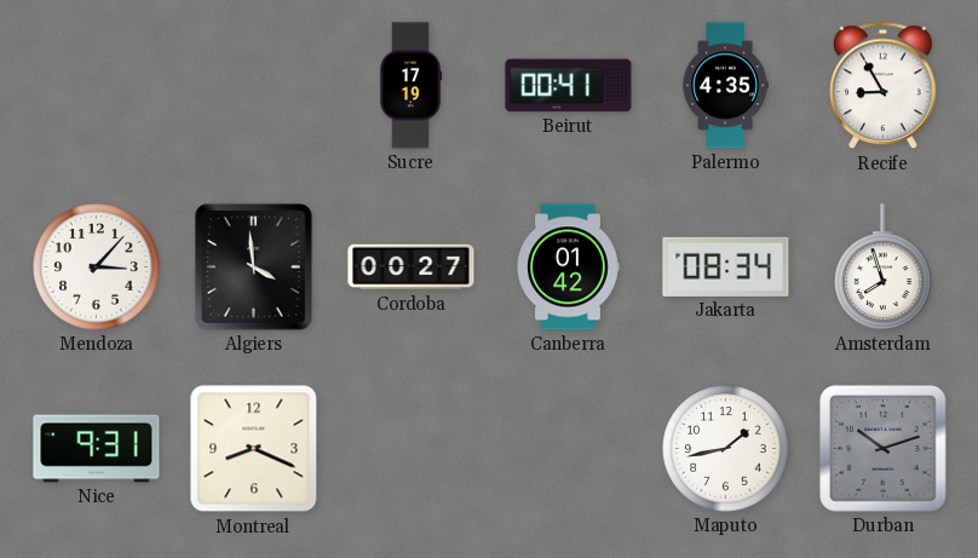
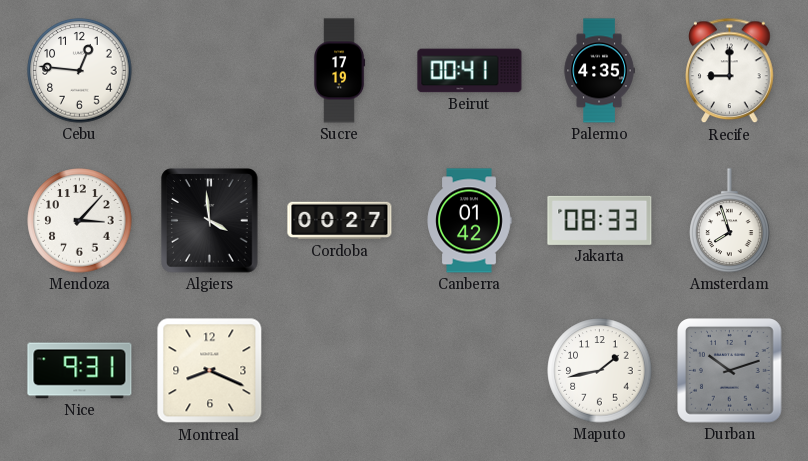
Cebu: none -> 12:46 (80, 71)
Recife: 8:55 -> 9:00 (730, 71)
Jakarta: 08:34 -> 08:33 (600, 220)
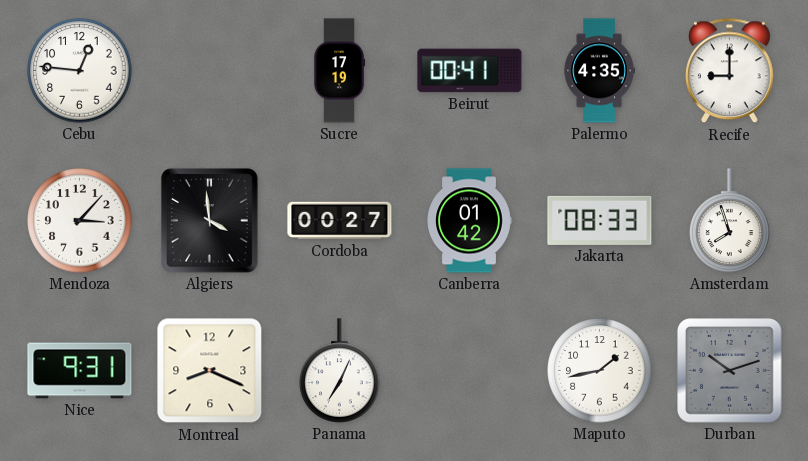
Panama: none -> 7:04 (340, 371)
